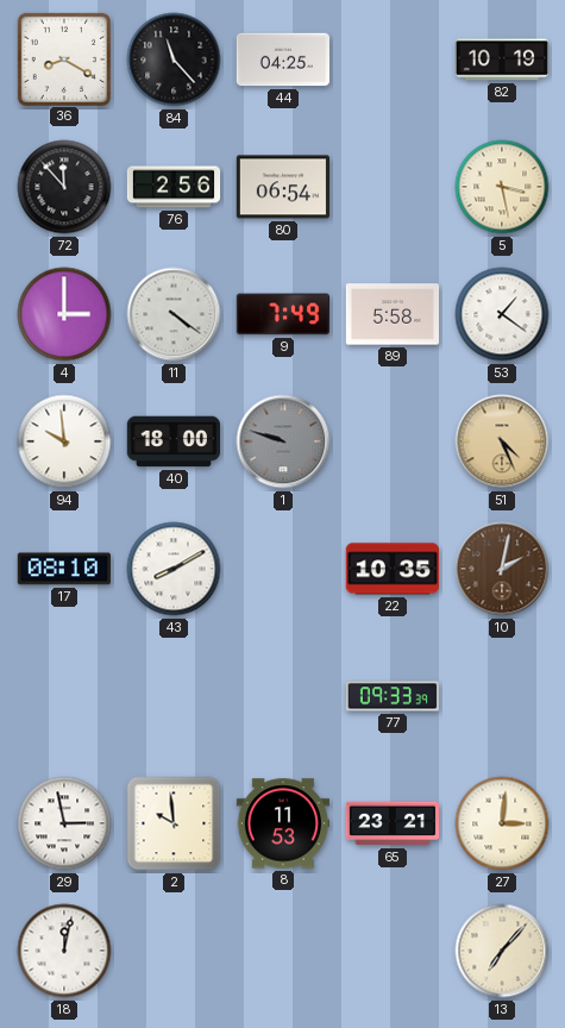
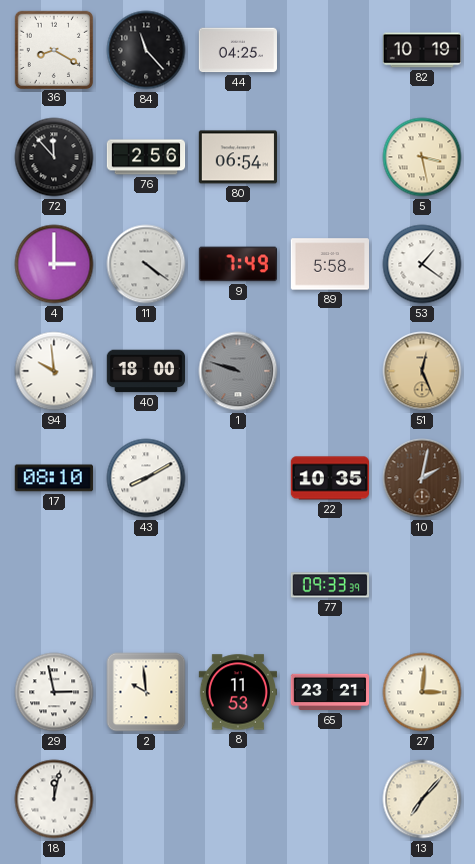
51: 4:26 -> 12:26 (422, 371)
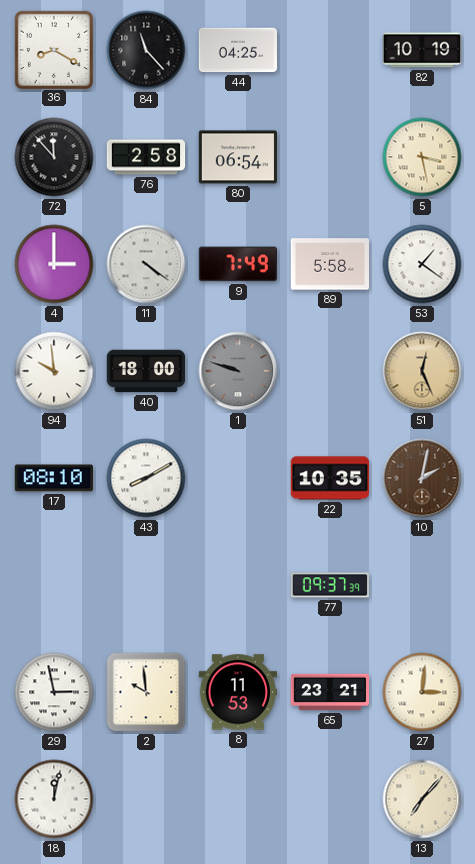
76: 2:56 -> 2:58 (146, 157)
77: 09:33 -> 09:37 (330, 585)
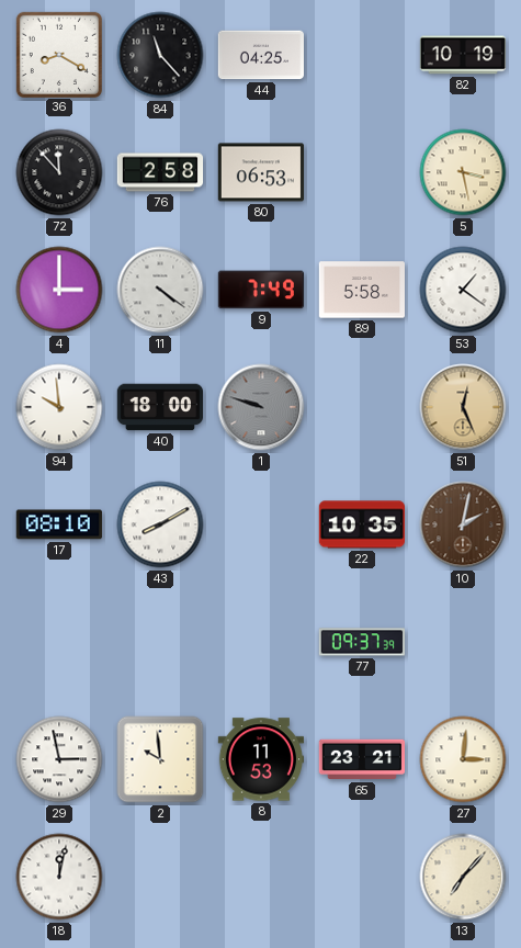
80: 06:54 -> 06:53 (260, 172)
